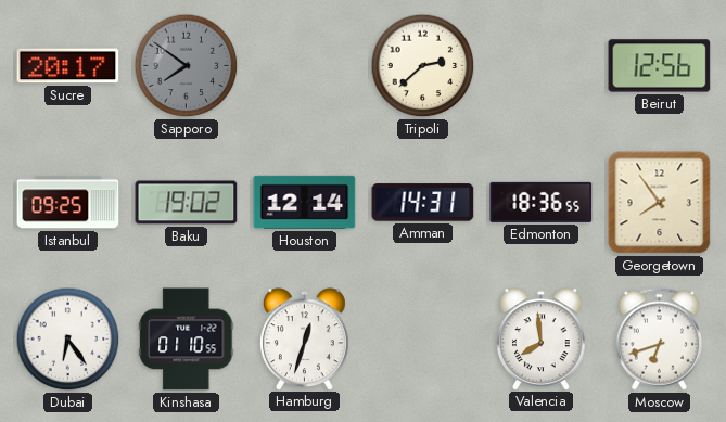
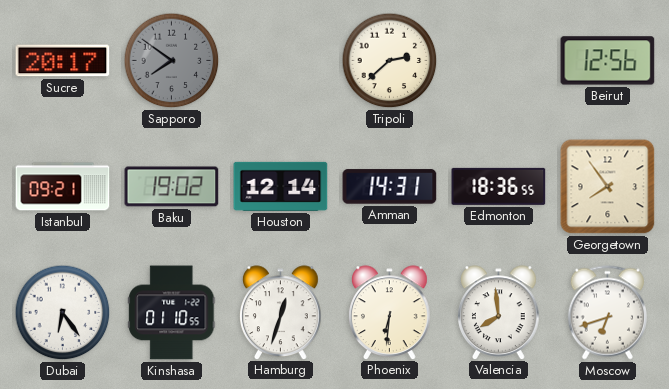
Istanbul: 09:25 -> 09:21 (63, 187)
Phoenix: none -> 6:31 (390, 312)
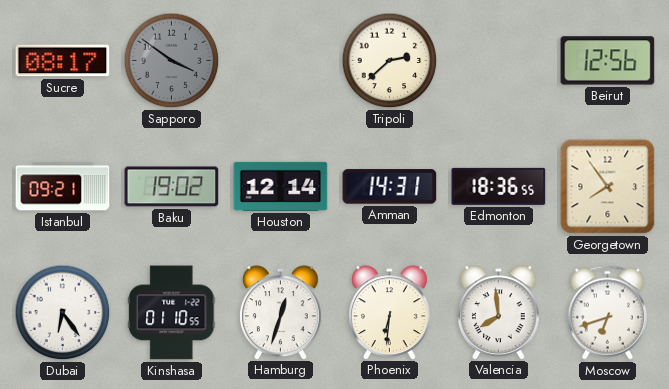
Sucre: 20:17 -> 08:17 (63, 61)
Sapporo: 7:51 -> 3:51 (172, 61)
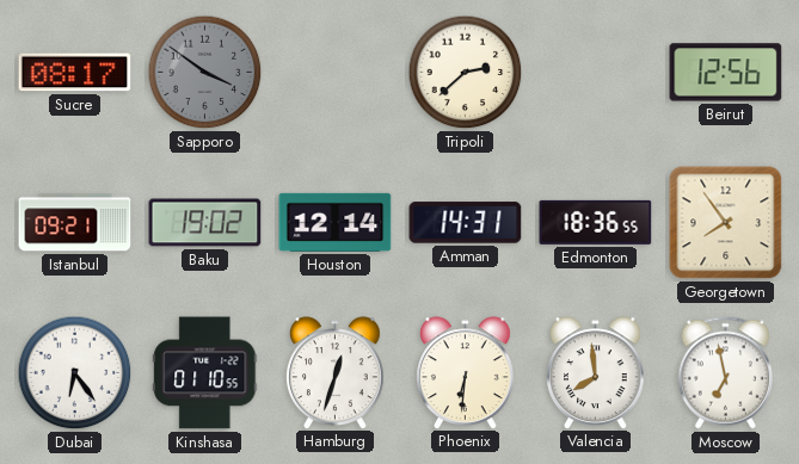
Moscow: 6:42 -> 6:58 (725, 373)
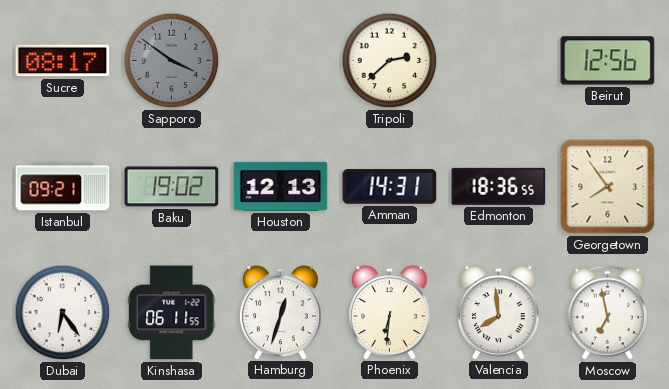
Houston: 12:14 -> 12:13 (281, 186)
Kinshasa: 01:10 -> 06:11 (172, 313)
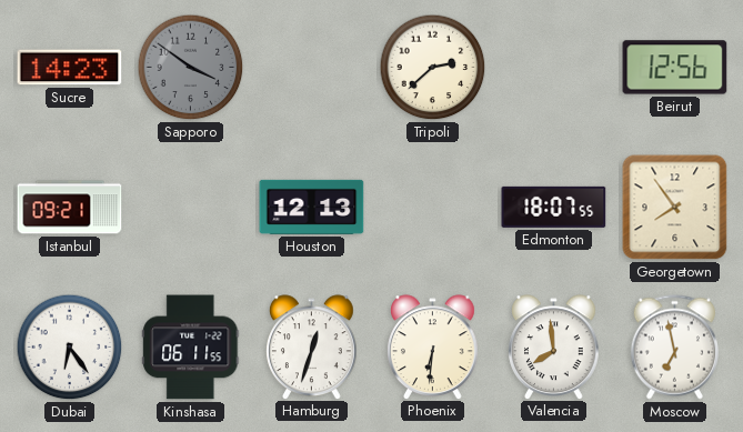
Sucre: 08:17 -> 14:23 (70, 68)
Baku: 19:02 -> none (172, 187)
Amman: 14:31 -> none (390, 187)
Edmonton: 18:36 -> 18:07 (554, 207)
